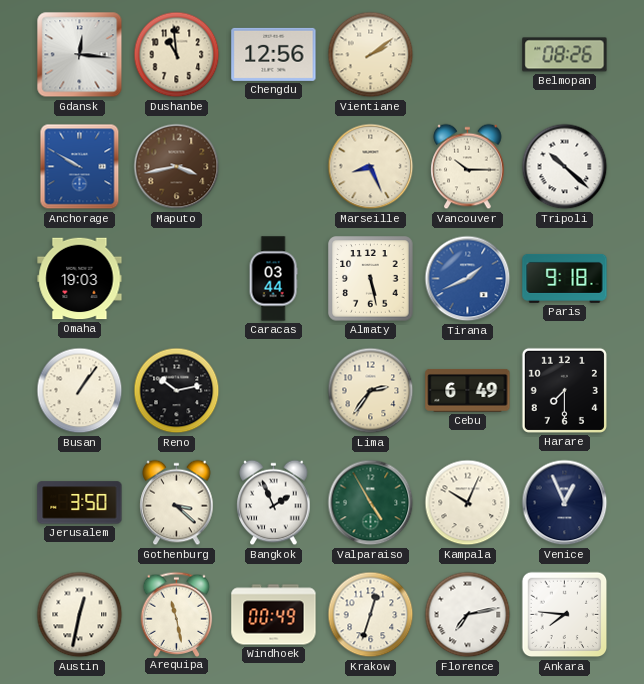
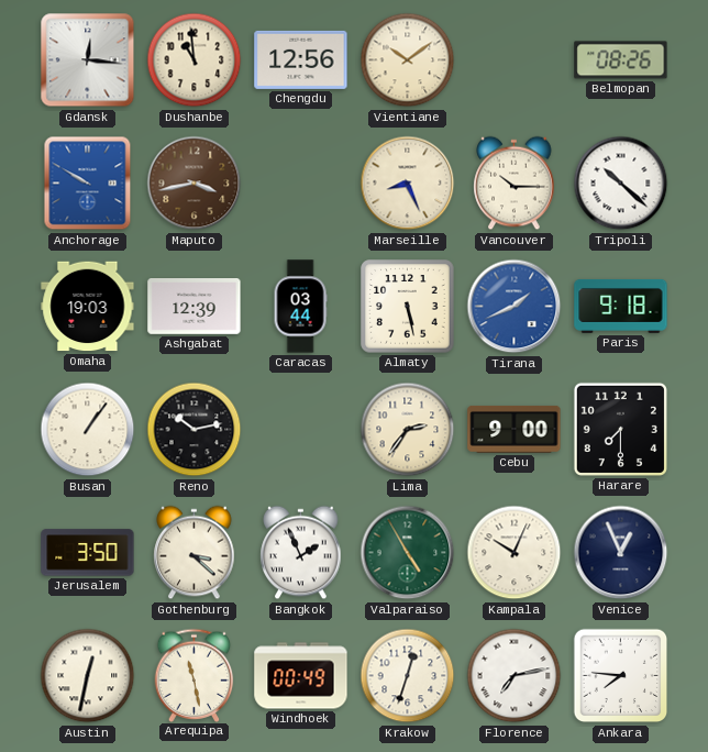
Vientiane: 2:09 -> 10:09 (408, 60)
Ashgabat: none -> 12:39 (195, 307)
Cebu: 6:49 -> 9:00 (515, 429)
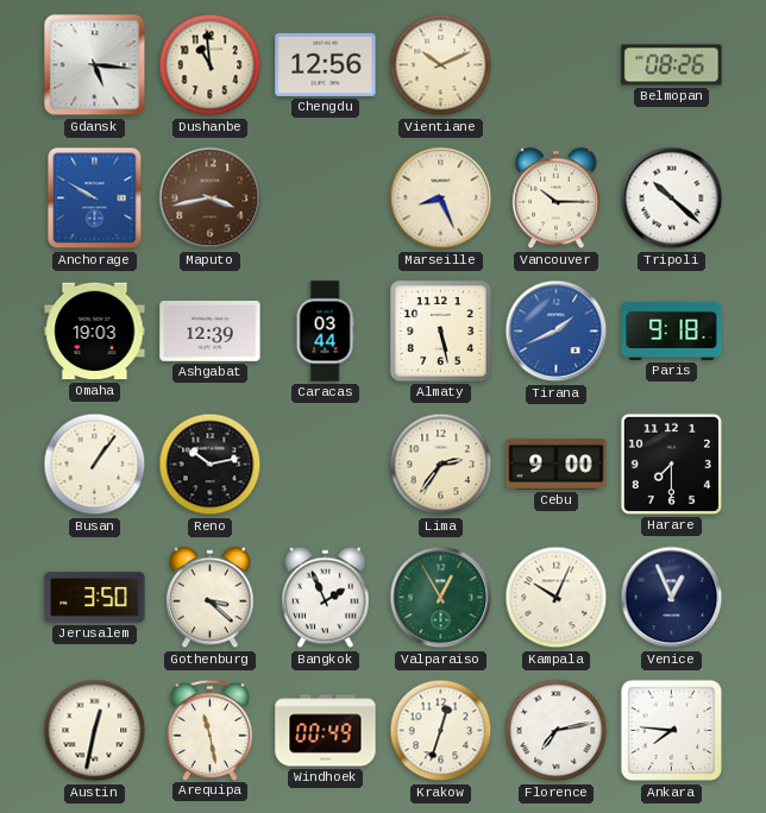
Gdansk: 12:16 -> 5:16 (95, 65)
Vientiane: 10:09 -> 10:11 (441, 65)
Valparaiso: 4:55 -> 12:55 (441, 598)
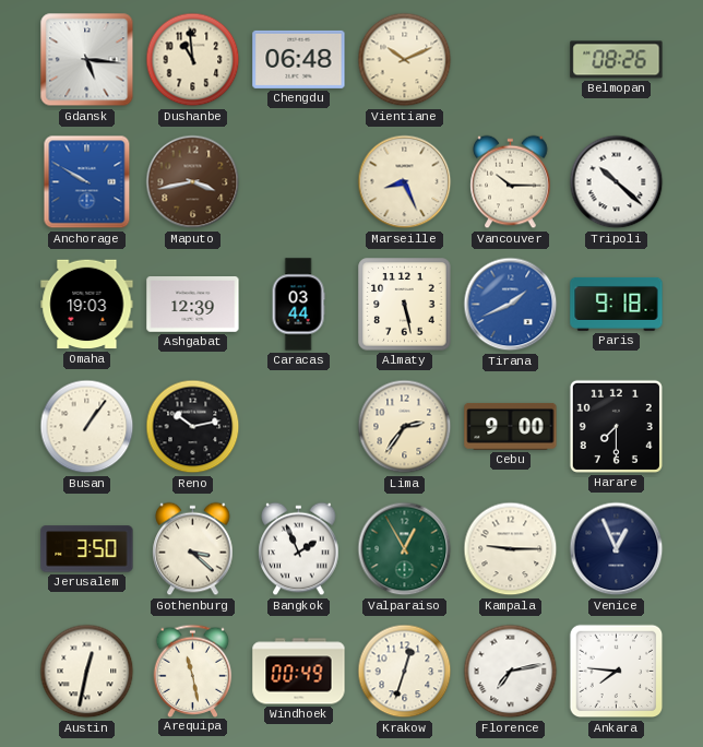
Chengdu: 12:56 -> 06:48 (299, 59)
Kampala: 10:04 -> 9:15 (511, 549)
